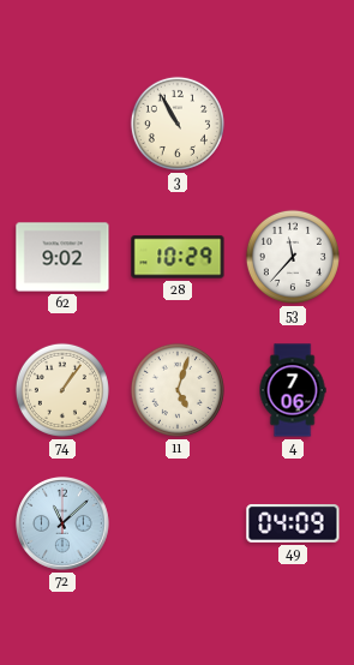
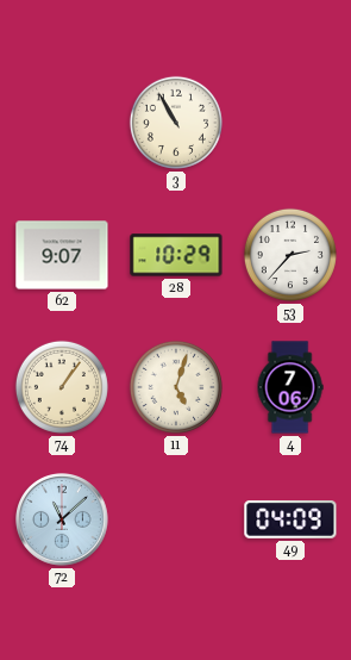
62: 9:02 -> 9:07 (62, 255)
53: 11:37 -> 2:37 (290, 255)
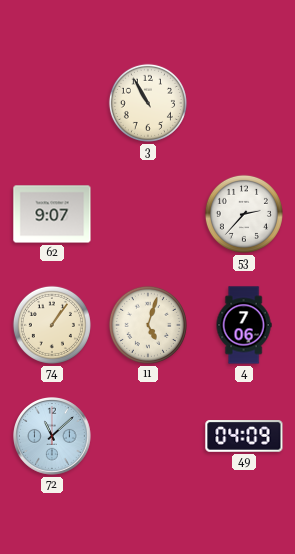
28: 10:29 -> none (176, 255)
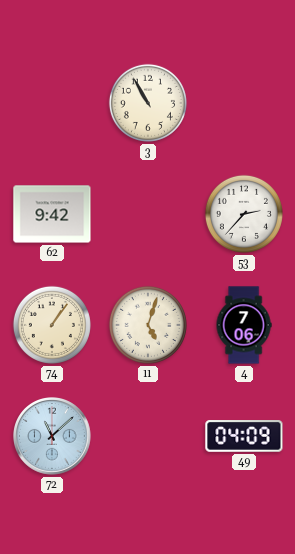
62: 9:07 -> 9:42 (52, 214)
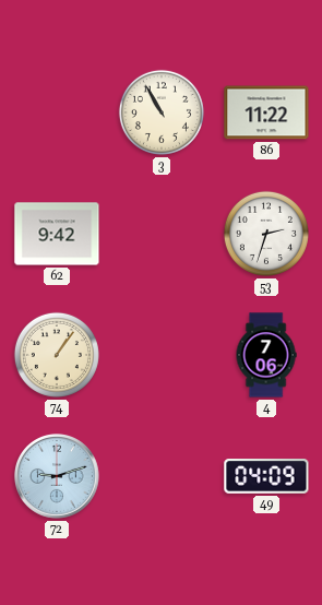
86: none -> 11:22 (266, 112)
53: 2:37 -> 2:33 (266, 234)
11: 5:03 -> none (148, 325)
72: 11:08 -> 9:12 (58, 477)
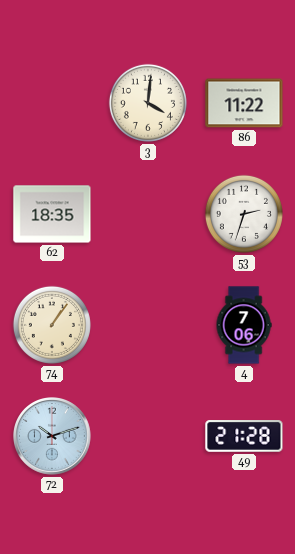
3: 10:55 -> 4:01 (148, 103)
62: 9:42 -> 18:35 (52, 214)
72: 9:12 -> 10:12 (53, 437)
49: 04:09 -> 21:28 (244, 436)
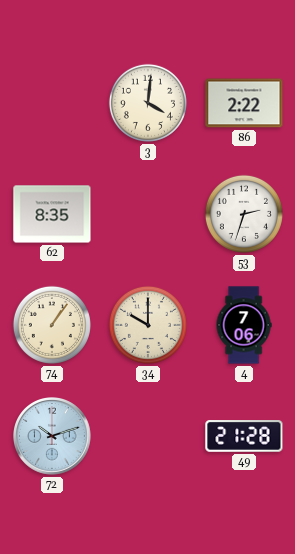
86: 11:22 -> 2:22 (244, 103)
62: 18:35 -> 8:35 (52, 214)
34: none -> 10:00 (148, 325)
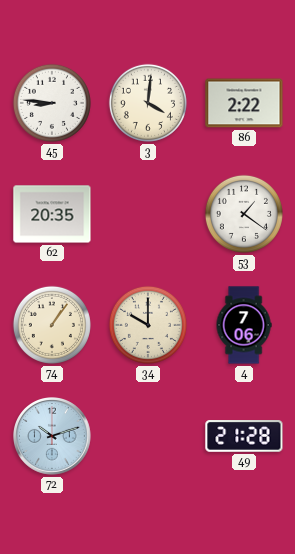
45: none -> 8:46 (52, 103)
62: 8:35 -> 20:35 (52, 214)
53: 2:33 -> 1:21 (244, 214)
